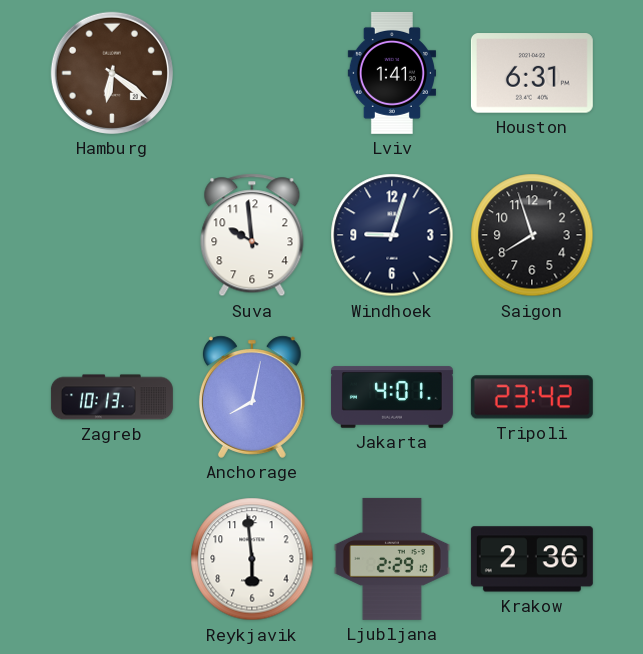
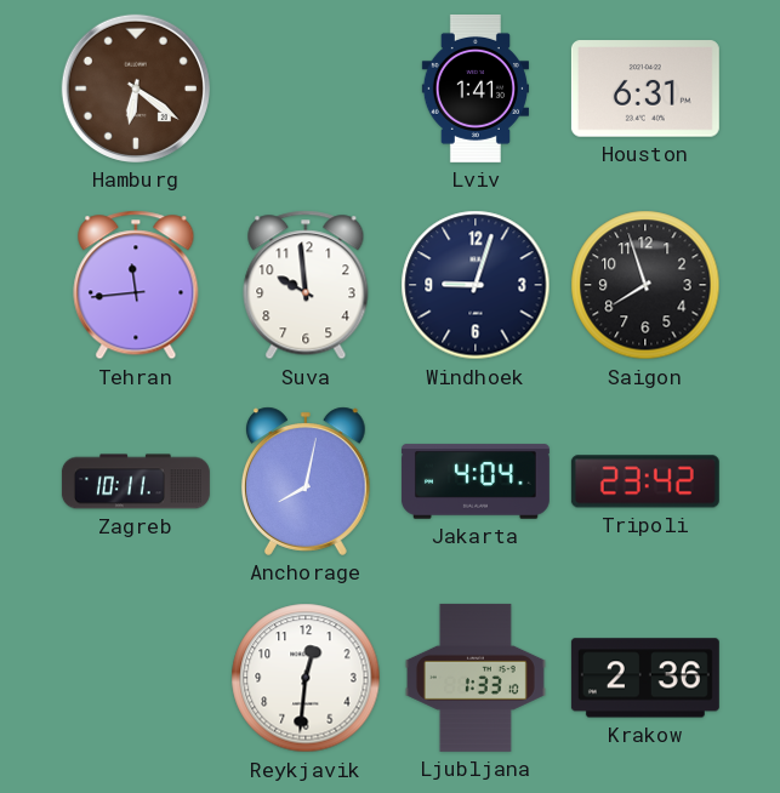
Tehran: none -> 11:44 (136, 285)
Zagreb: 10:13 -> 10:11 (136, 481)
Jakarta: 4:01 -> 4:04 (476, 481)
Reykjavik: 5:59 -> 12:31 (306, 678)
Ljubljana: 2:29 -> 1:33 (476, 678)
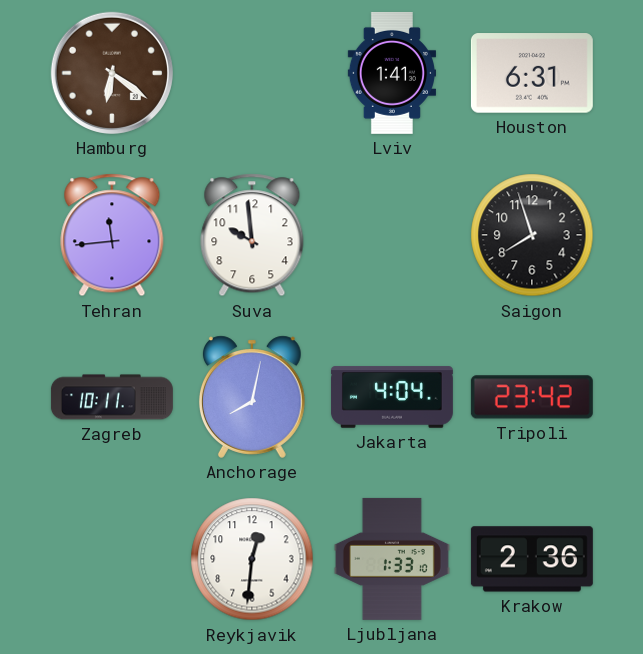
Windhoek: 9:03 -> none (476, 285)
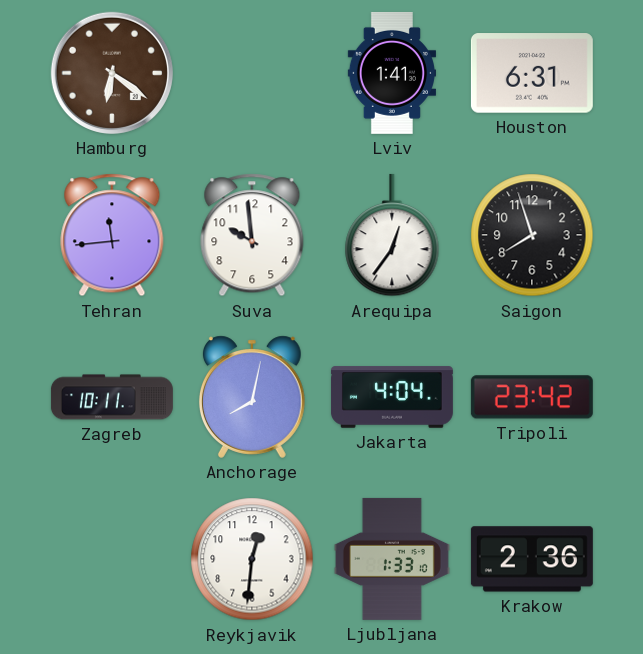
Arequipa: none -> 12:36 (392, 235)
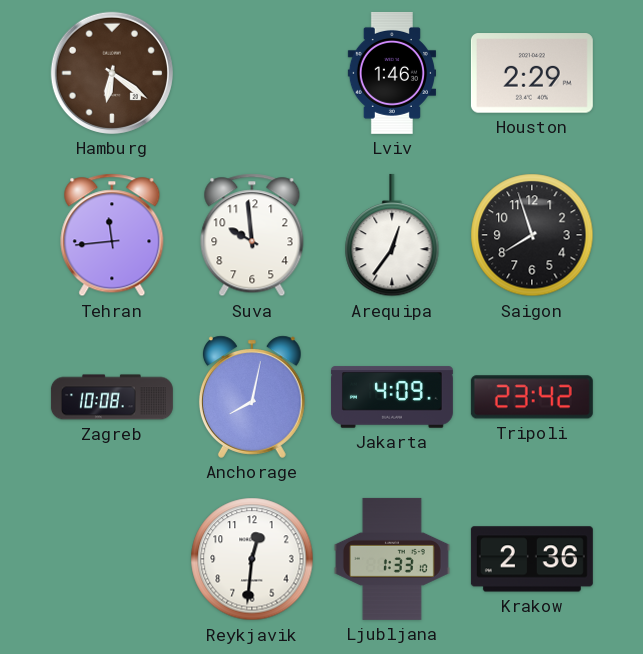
Lviv: 1:41 -> 1:46 (391, 73)
Houston: 6:31 -> 2:29 (532, 73)
Zagreb: 10:11 -> 10:08 (112, 397)
Jakarta: 4:04 -> 4:09 (392, 397)
